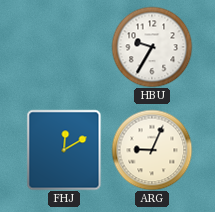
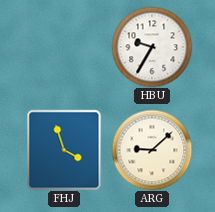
FHJ: 12:10 -> 3:57 (64, 150)
ARG: 9:04 -> 9:08 (152, 150)
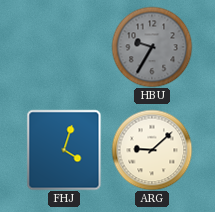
HBU dial: white -> grey (152, 47)
FHJ: 3:57 -> 4:03 (64, 150)
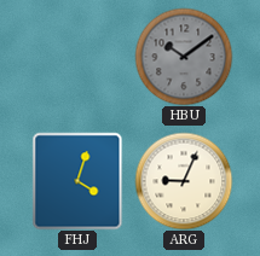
HBU: 9:35 -> 10:09 (184, 57)
ARG: 9:08 -> 9:04 (184, 181)
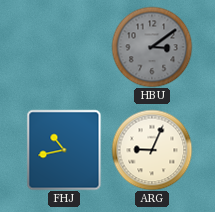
HBU: 10:09 -> 3:09 (152, 47)
FHJ: 4:03 -> 10:43 (64, 150)
